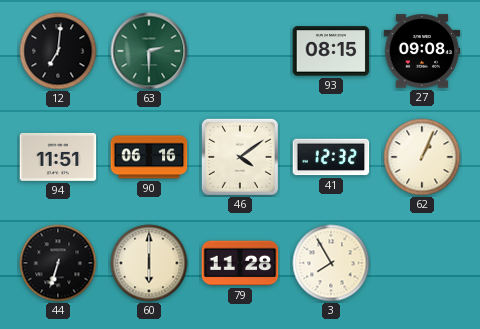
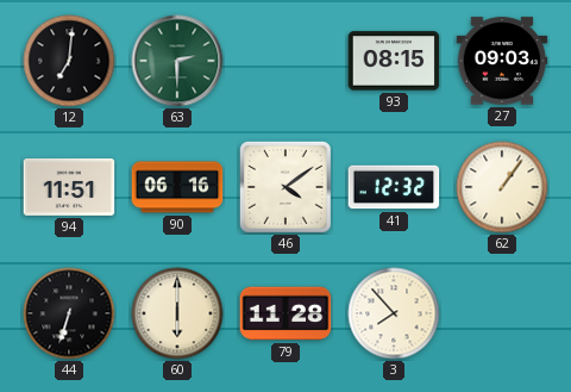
27: 09:08 -> 09:03 (502, 61)
62: 1:04 -> 1:06 (502, 187)
3: 7:55 -> 7:53 (394, 313)
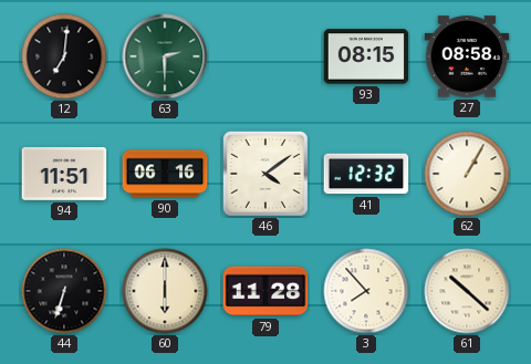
27: 09:03 -> 08:58 (467, 56)
62: 1:06 -> 1:05 (467, 174)
61: none -> 10:22 (467, 291)
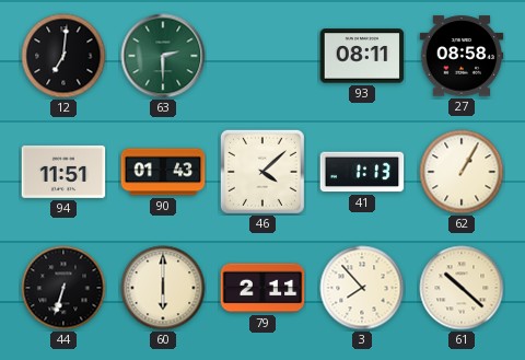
93: 08:15 -> 08:11 (362, 56)
90: 06:16 -> 01:43 (163, 172)
46: 4:09 -> 4:08 (262, 172)
41: 12:32 -> 1:13 (362, 172)
79: 11:28 -> 2:11 (262, 288)
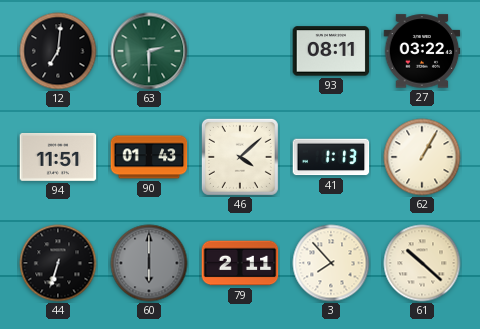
27: 08:58 -> 03:22 (422, 51)
60 dial: cream -> grey (149, 263)
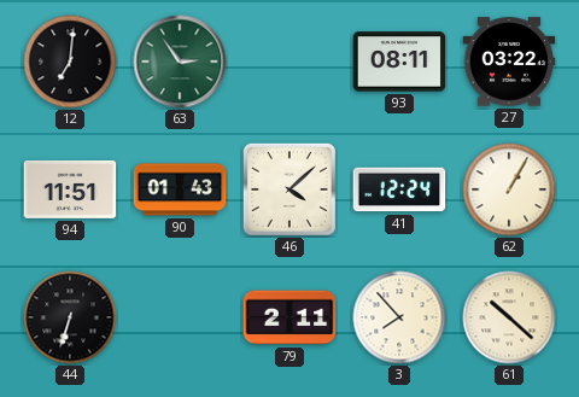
63: 2:30 -> 2:54 (180, 62)
41: 1:13 -> 12:24 (399, 189)
60: 6:00 -> none (149, 263)
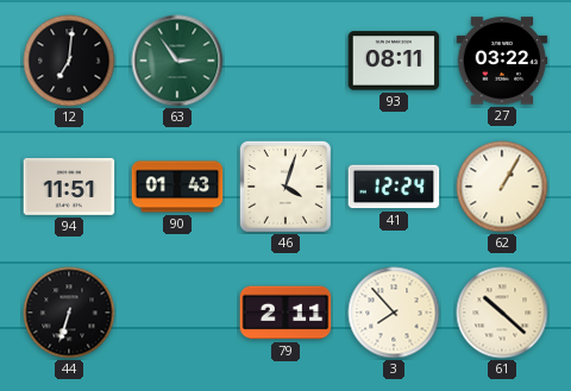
46: 4:08 -> 4:03 (285, 187)
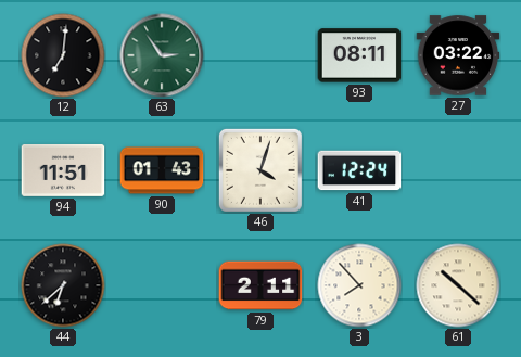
62: 1:05 -> none (502, 187)
44: 6:33 -> 6:38 (63, 285)
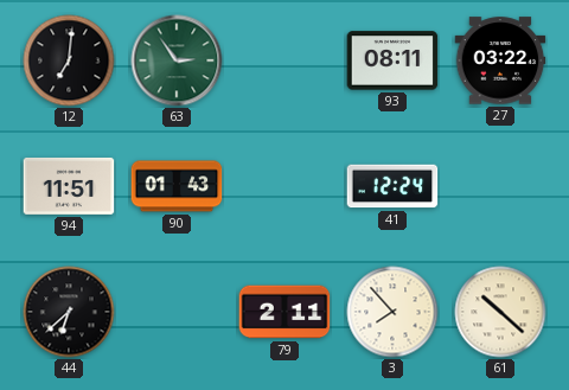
46: 4:03 -> none (260, 170)
